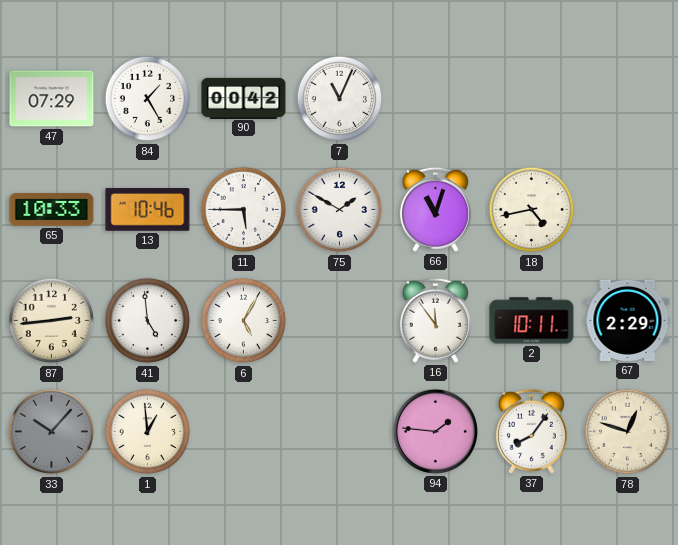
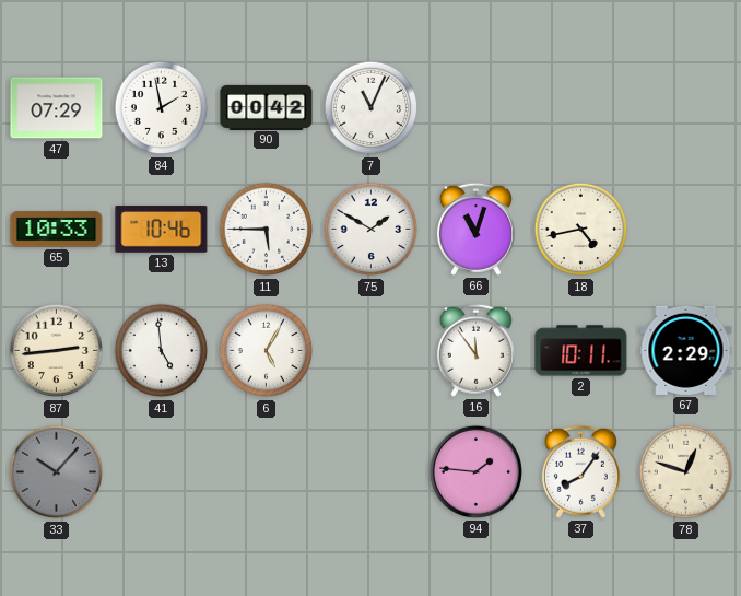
84: 1:25 -> 1:58 (162, 108)
1: 12:59 -> none (148, 432)
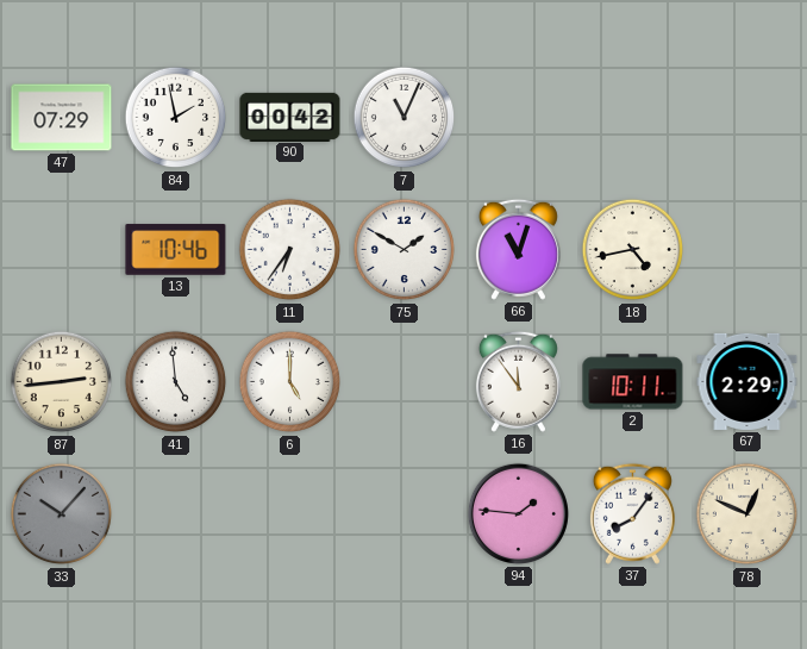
65: 10:33 -> none (57, 230)
11: 5:45 -> 6:36 (290, 250)
6: 5:05 -> 5:00 (290, 382)
78: 12:48 -> 12:49 (747, 514)
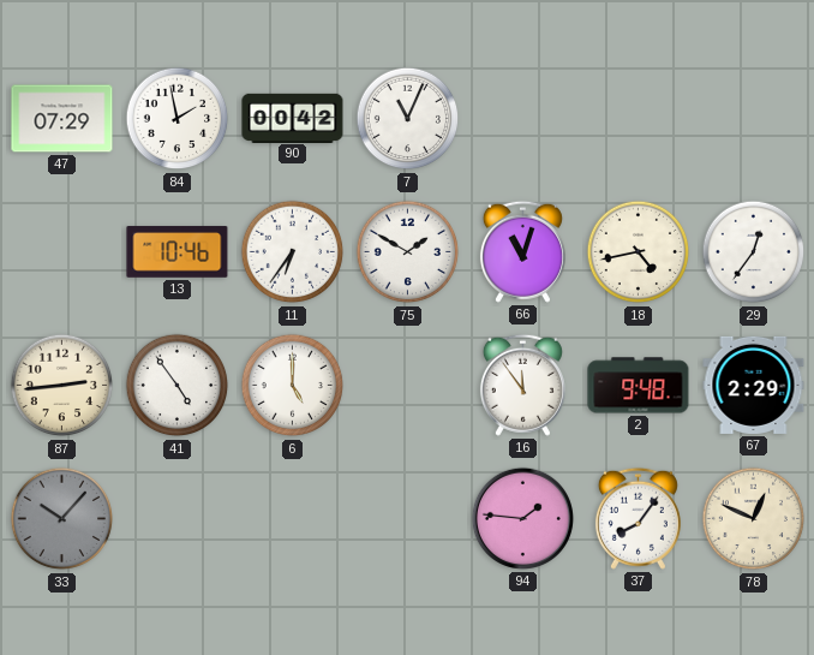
29: none -> 12:36 (754, 252)
41: 4:59 -> 4:54 (178, 386)
2: 10:11 -> 9:48 (639, 386)
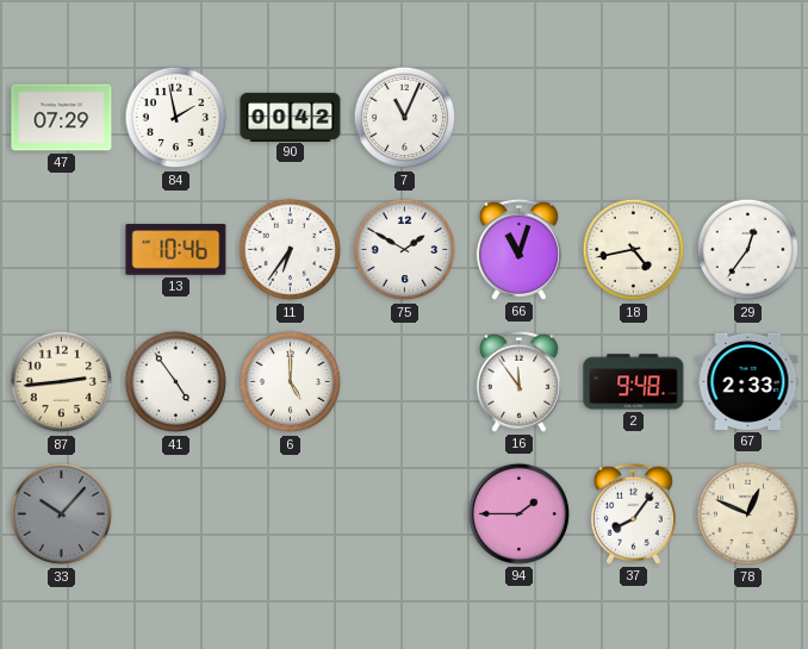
67: 2:29 -> 2:33 (748, 381)
94: 1:46 -> 1:45 (518, 513)
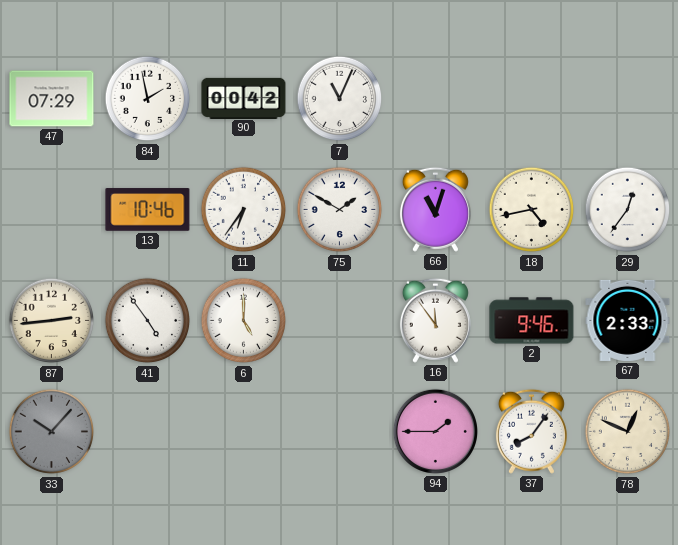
2: 9:48 -> 9:46 (532, 321)
